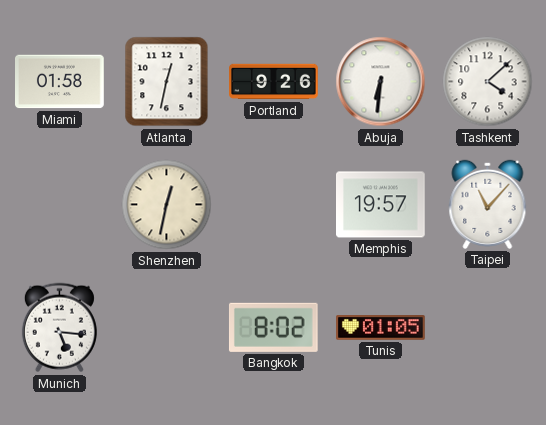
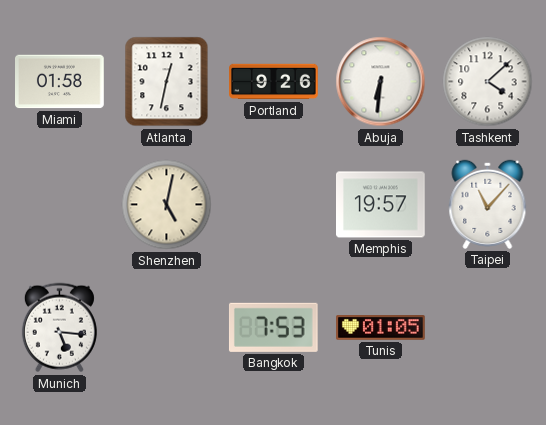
Shenzhen: 12:32 -> 5:02 (167, 205)
Bangkok: 8:02 -> 7:53 (273, 327)
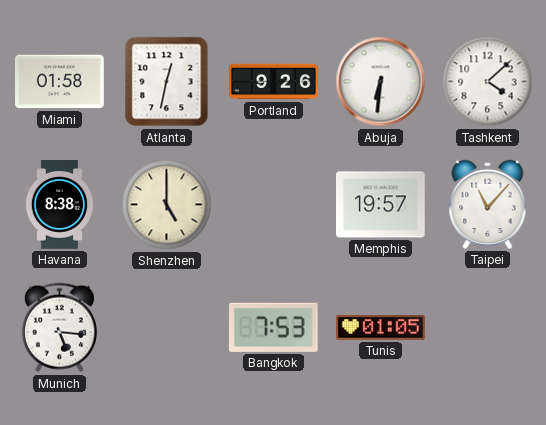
Havana: none -> 8:38 (60, 205)
Shenzhen: 5:02 -> 5:00 (167, 205)
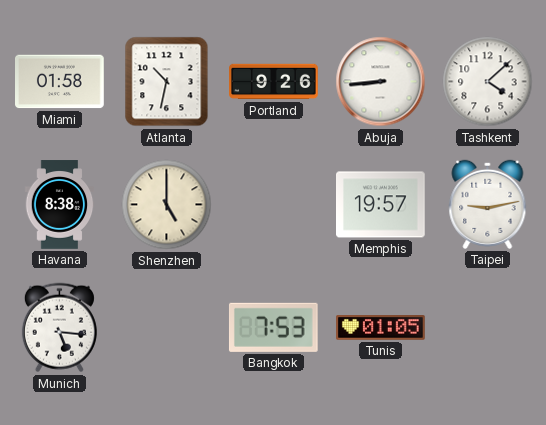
Atlanta: 12:32 -> 10:32 (167, 82)
Abuja: 6:31 -> 8:44 (381, 82)
Taipei: 11:07 -> 9:13 (488, 204)
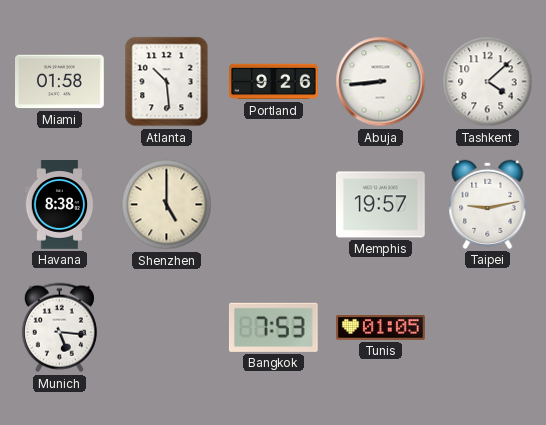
Atlanta: 10:32 -> 10:29 (167, 82)
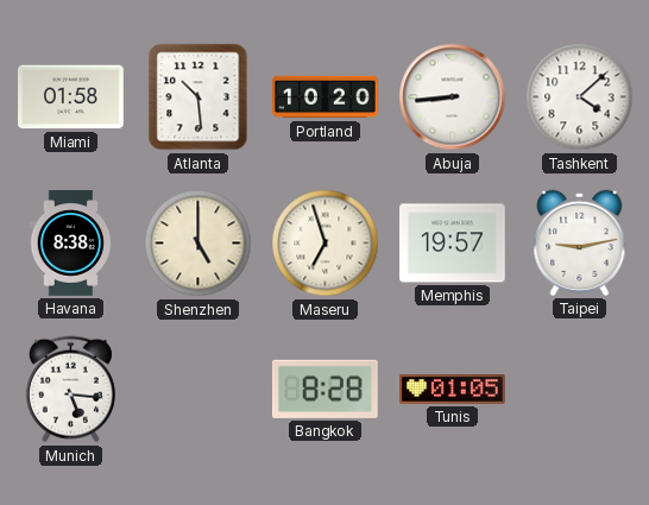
Portland: 9:26 -> 10:20 (326, 97)
Maseru: none -> 6:57 (326, 244)
Bangkok: 7:53 -> 8:28 (324, 389)
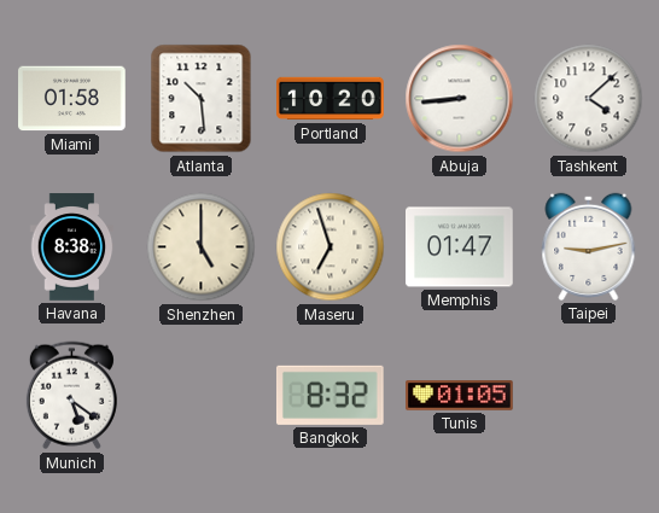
Memphis: 19:57 -> 01:47 (460, 247)
Munich: 5:16 -> 5:21 (71, 396)
Bangkok: 8:28 -> 8:32 (329, 395)
